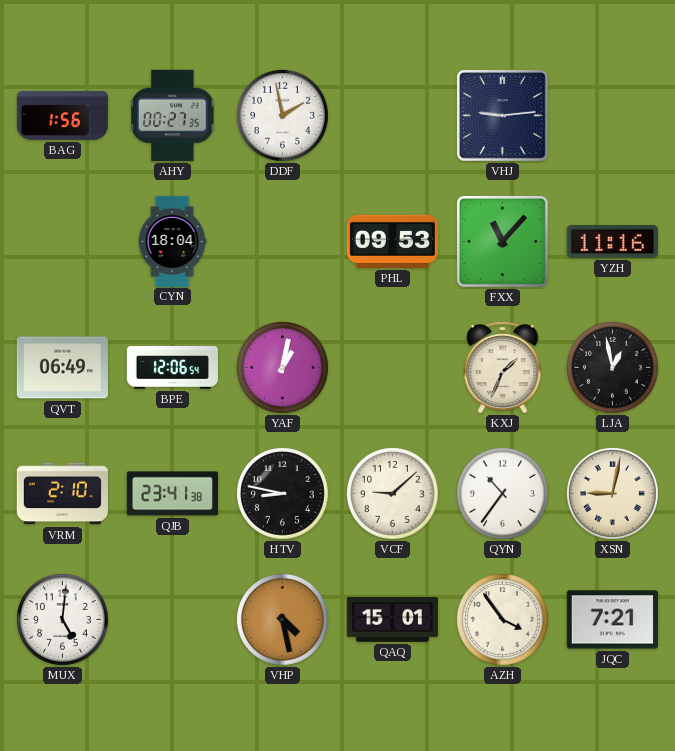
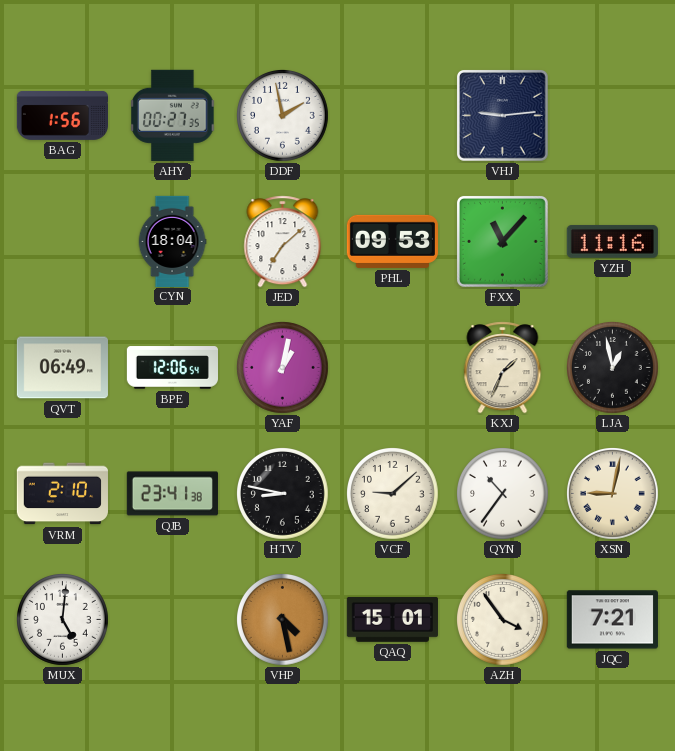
JED: none -> 7:08 (283, 242)
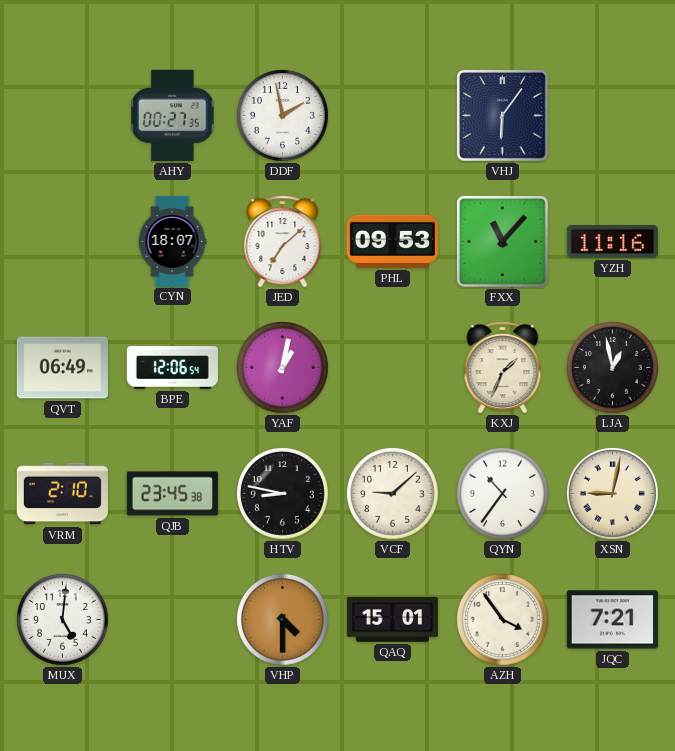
BAG: 1:56 -> none (62, 115)
VHJ: 9:14 -> 6:06 (502, 115)
CYN: 18:04 -> 18:07 (172, 241)
QJB: 23:41 -> 23:45 (172, 494)
VHP: 4:28 -> 4:30 (283, 620)
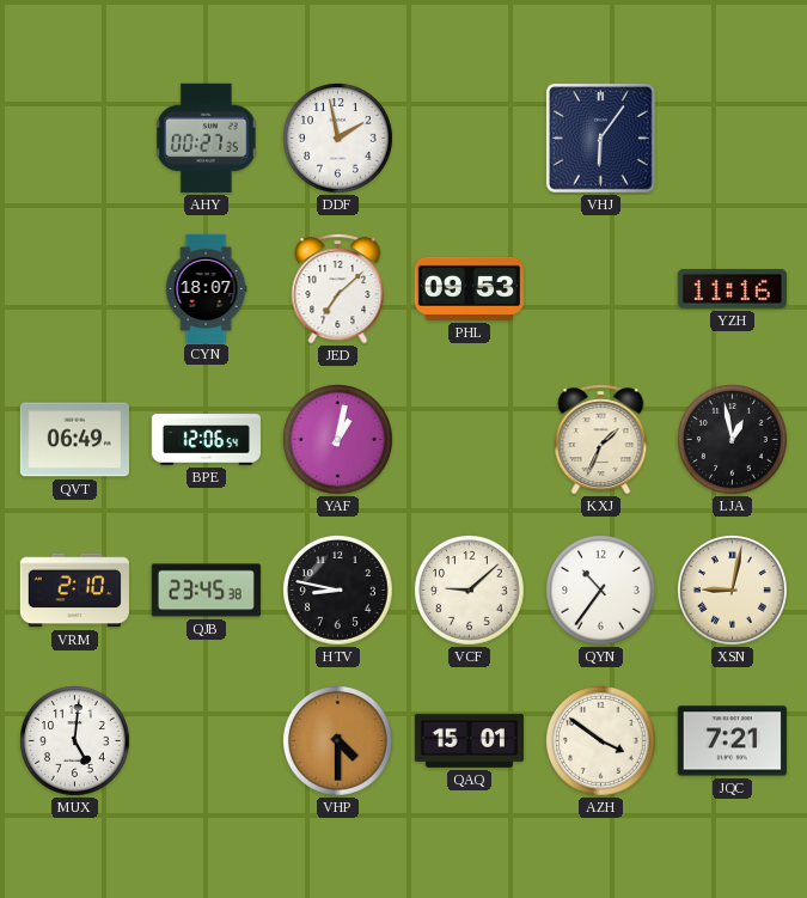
FXX: 11:07 -> none (502, 241)
AZH: 3:54 -> 3:51 (601, 741)
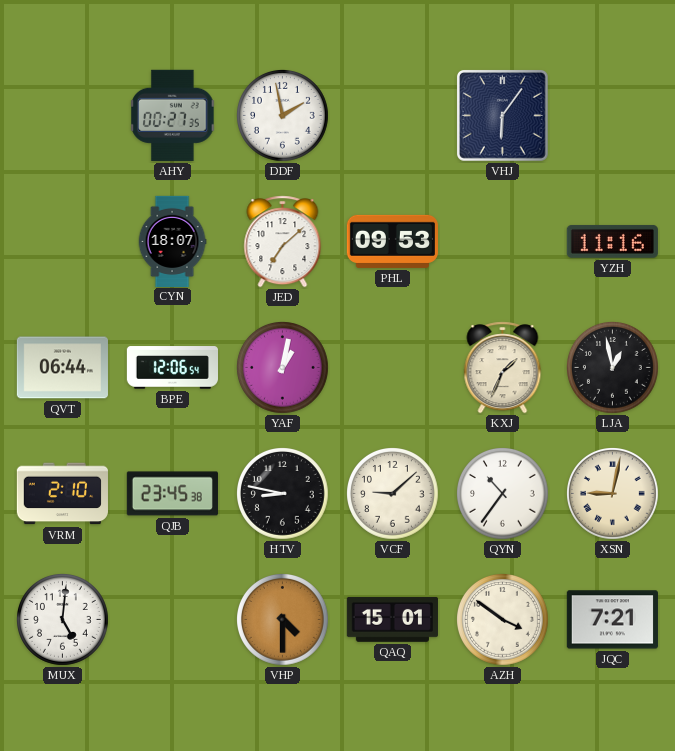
QVT: 06:49 -> 06:44 (62, 368)
